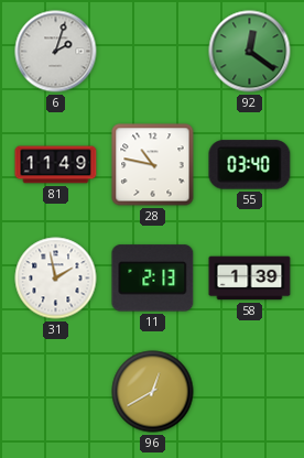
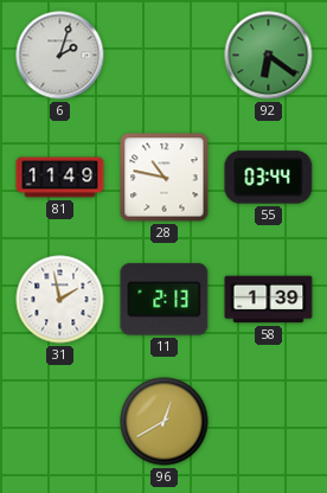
92: 12:21 -> 6:21 (269, 56)
55: 03:40 -> 03:44 (269, 178)
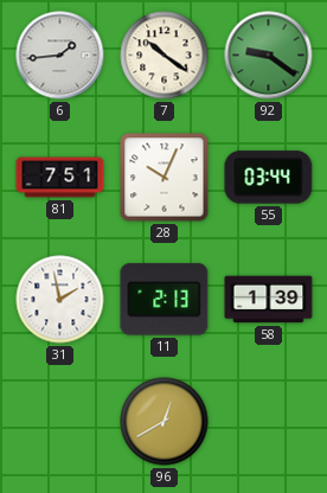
6: 2:03 -> 1:44 (60, 56)
7: none -> 10:21 (165, 56)
92: 6:21 -> 9:21 (269, 56)
81: 11:49 -> 7:51 (60, 178)
28: 10:47 -> 10:04 (165, 178)
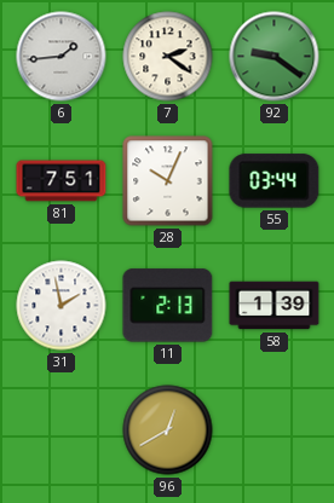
7: 10:21 -> 2:21 (168, 57)
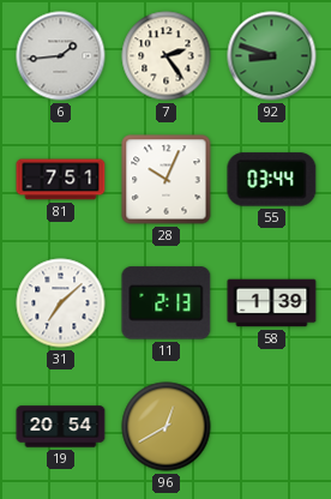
7: 2:21 -> 2:24 (167, 56)
92: 9:21 -> 8:48 (272, 56)
31: 1:58 -> 7:08 (61, 303)
19: none -> 20:54 (61, 427)
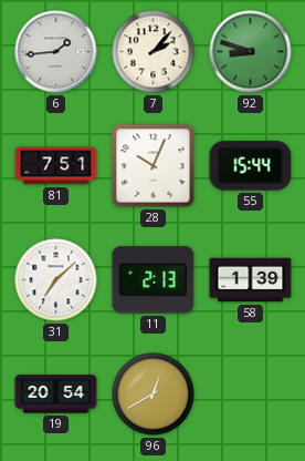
7: 2:24 -> 2:07 (154, 52)
55: 03:44 -> 15:44 (251, 166)
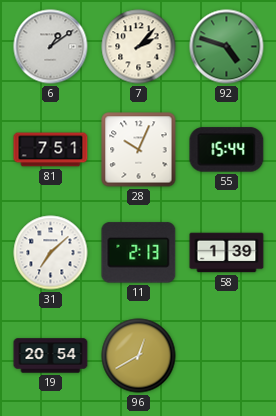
6: 1:44 -> 1:09 (51, 47)
92: 8:48 -> 4:48 (227, 47)
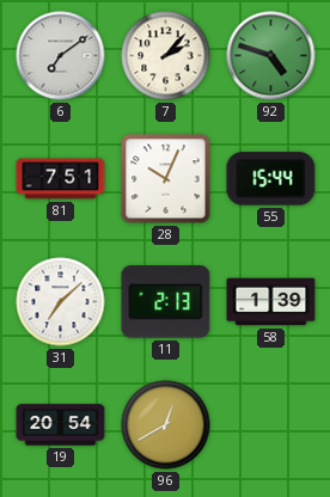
6: 1:09 -> 7:09 (61, 56)
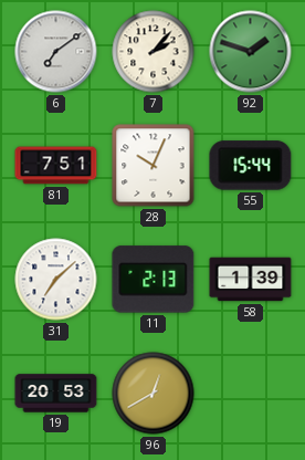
92: 4:48 -> 1:48 (251, 52)
19: 20:54 -> 20:53 (56, 394)
